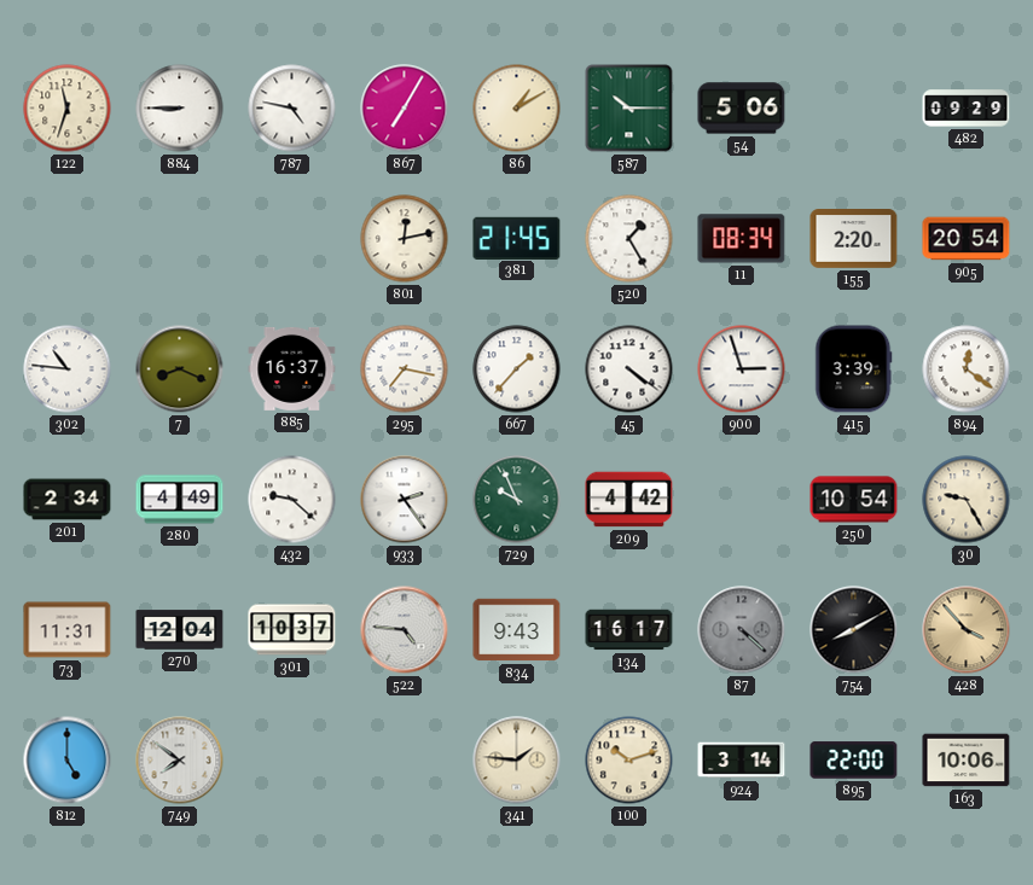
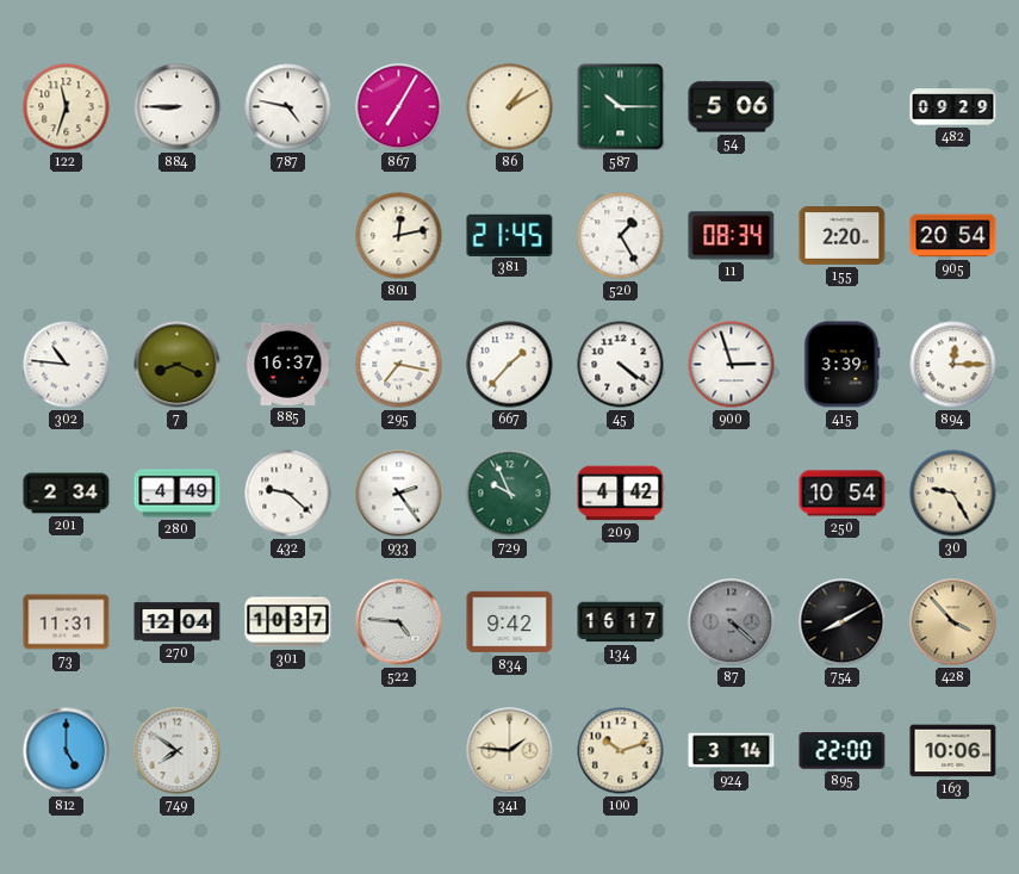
894: 12:21 -> 12:15 (953, 365)
834: 9:43 -> 9:42 (510, 622)
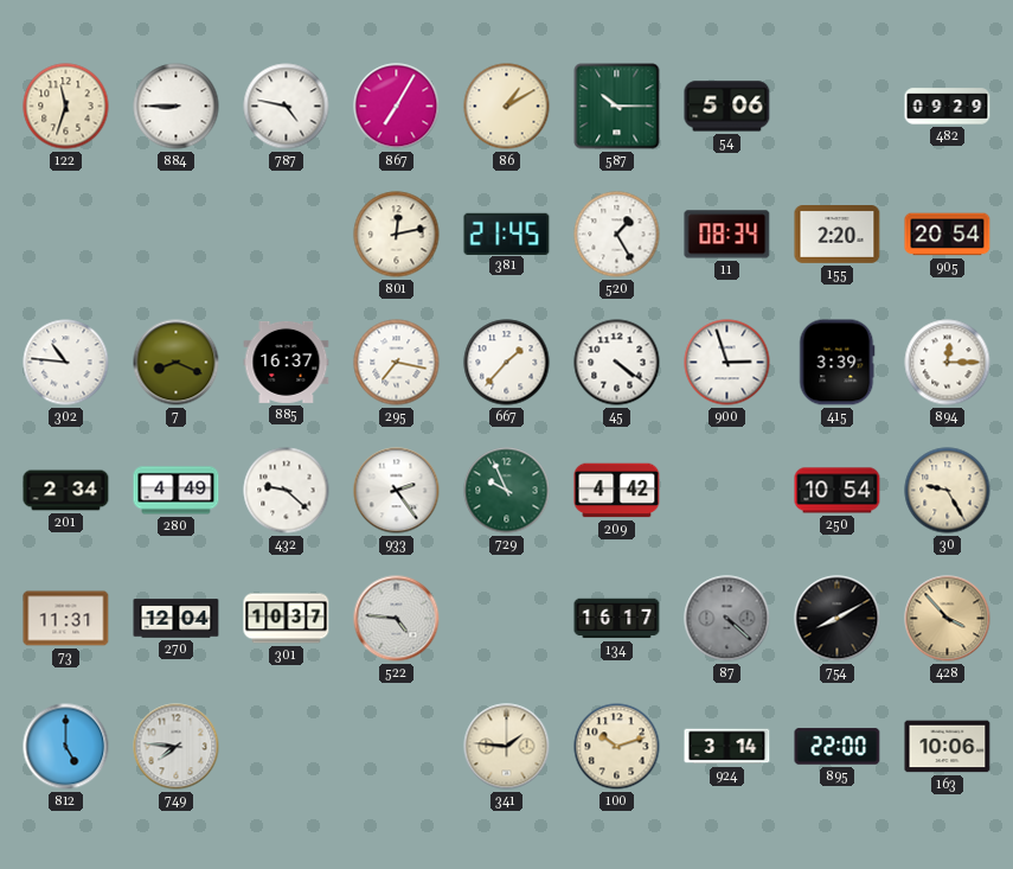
834: 9:42 -> none (510, 622)
749: 7:51 -> 7:46 (177, 747)
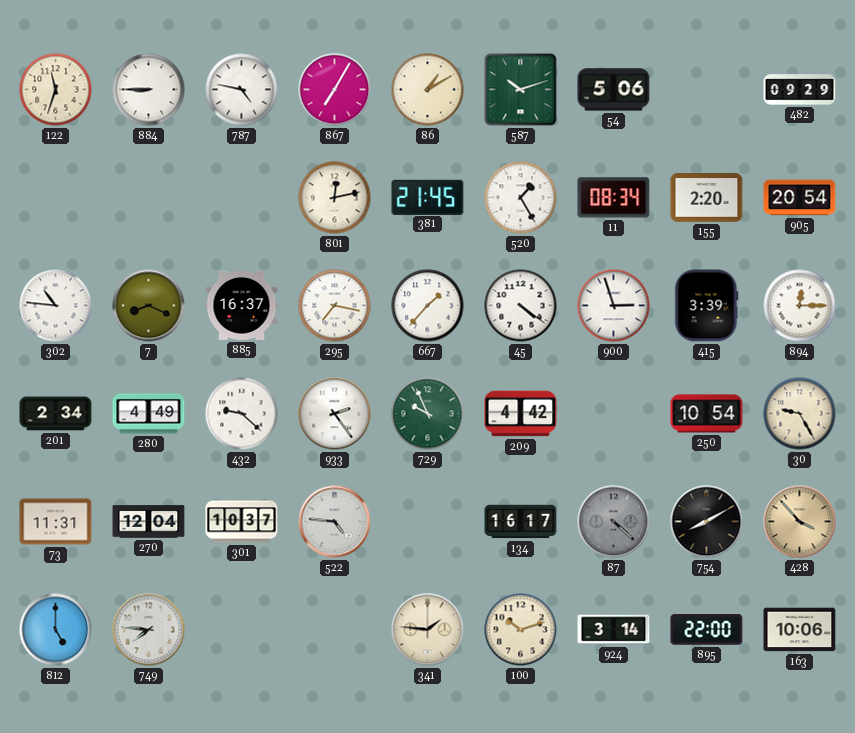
587: 10:15 -> 10:12 (521, 90)
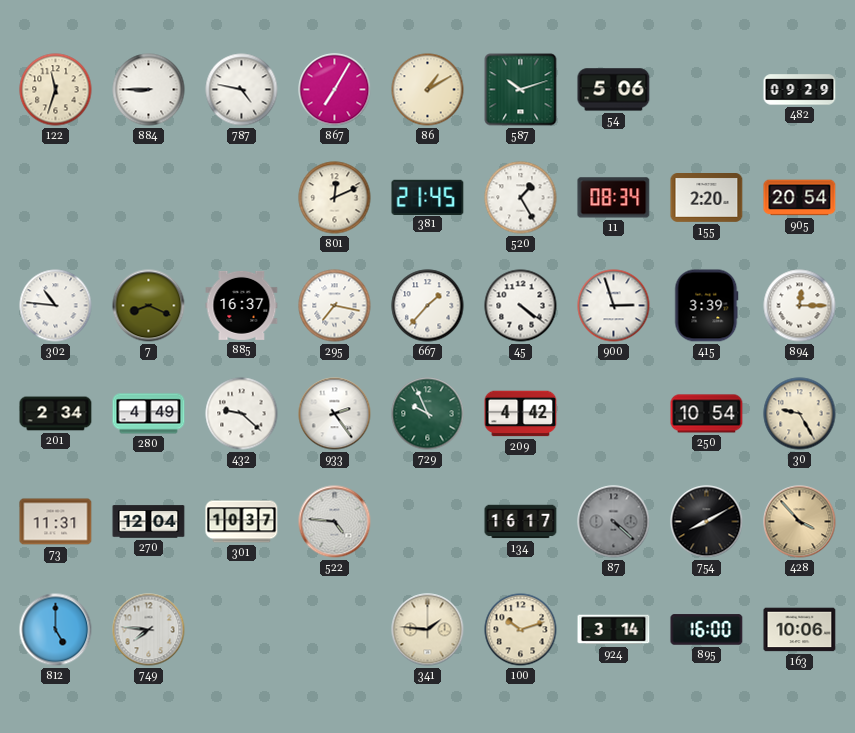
801: 12:13 -> 12:11 (335, 198)
895: 22:00 -> 16:00 (707, 630)
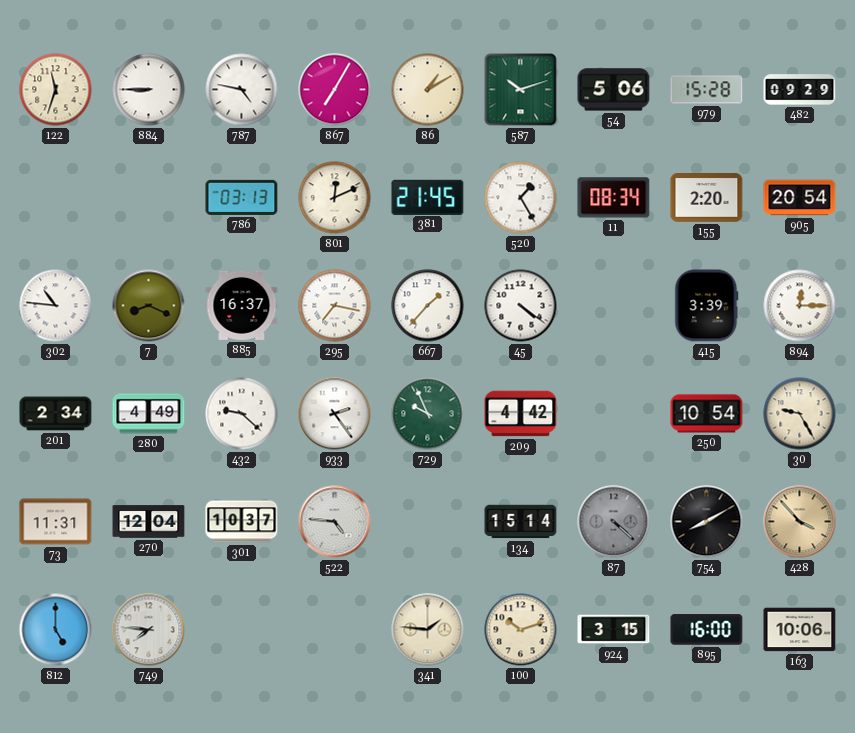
979: none -> 15:28 (707, 90)
786: none -> 03:13 (242, 197)
900: 2:57 -> none (614, 306)
134: 16:17 -> 15:14 (521, 522)
924: 3:14 -> 3:15 (614, 630)
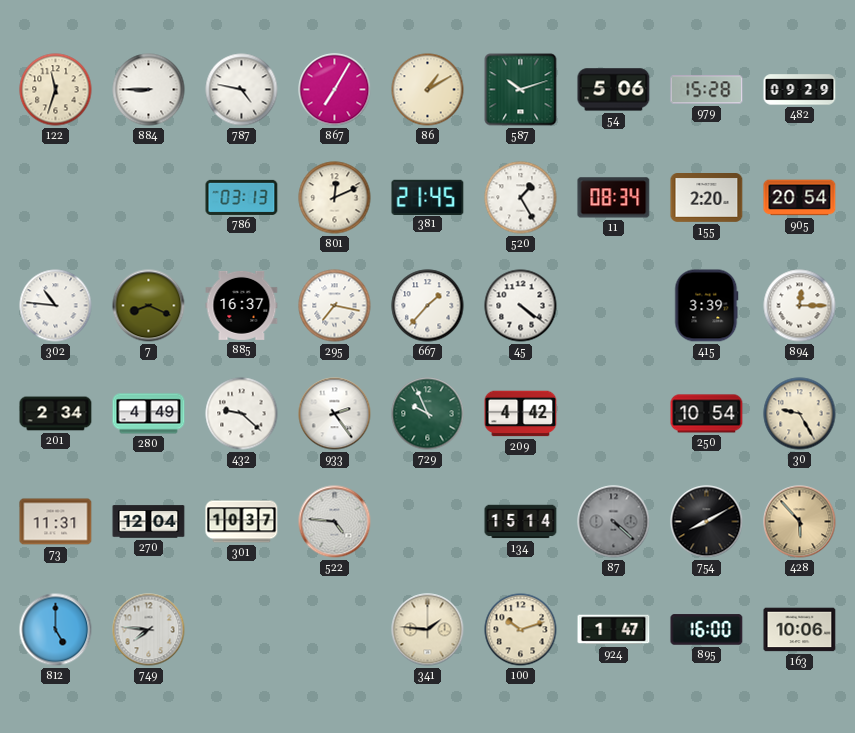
428: 3:53 -> 5:53 (800, 522)
924: 3:15 -> 1:47 (614, 630)
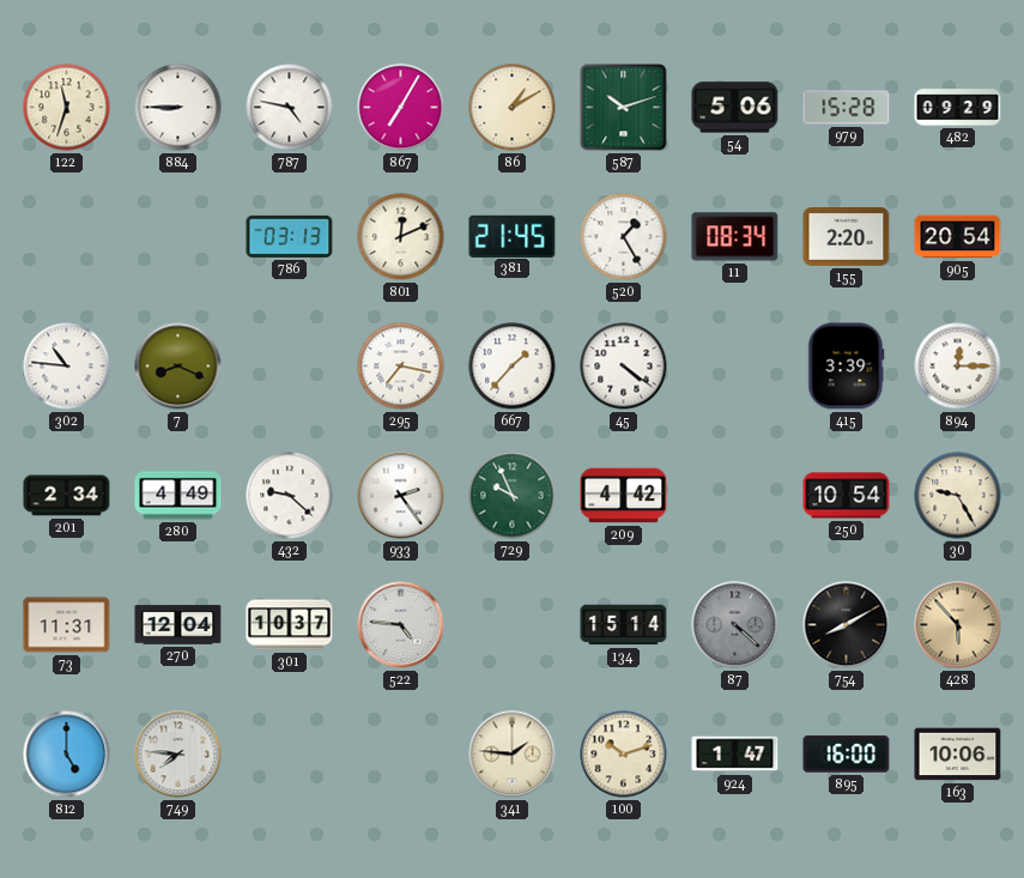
885: 16:37 -> none (242, 305)
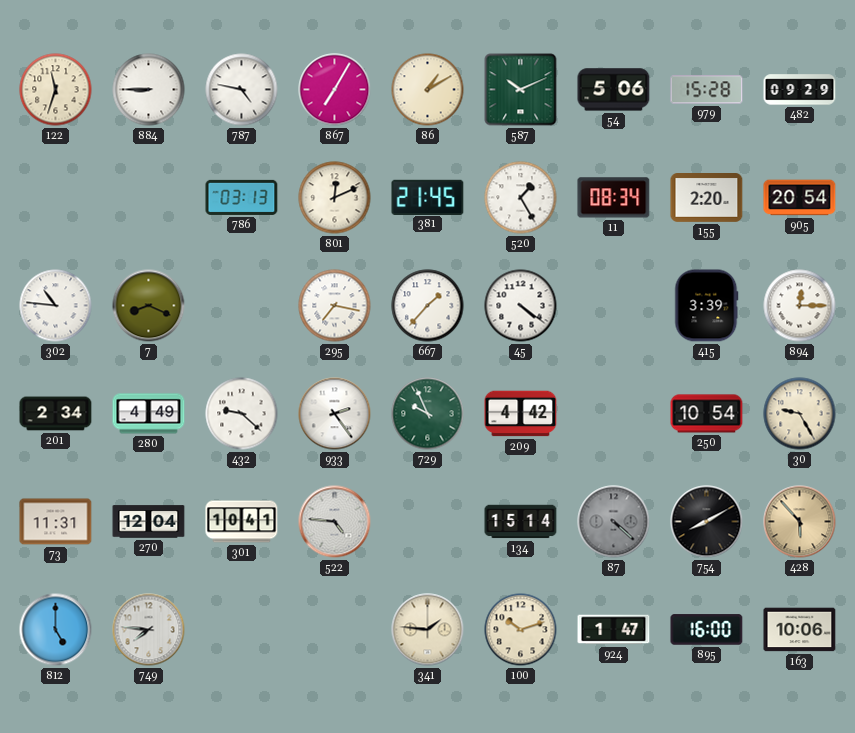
587: 10:12 -> 10:11 (521, 90)
301: 10:37 -> 10:41 (242, 522)
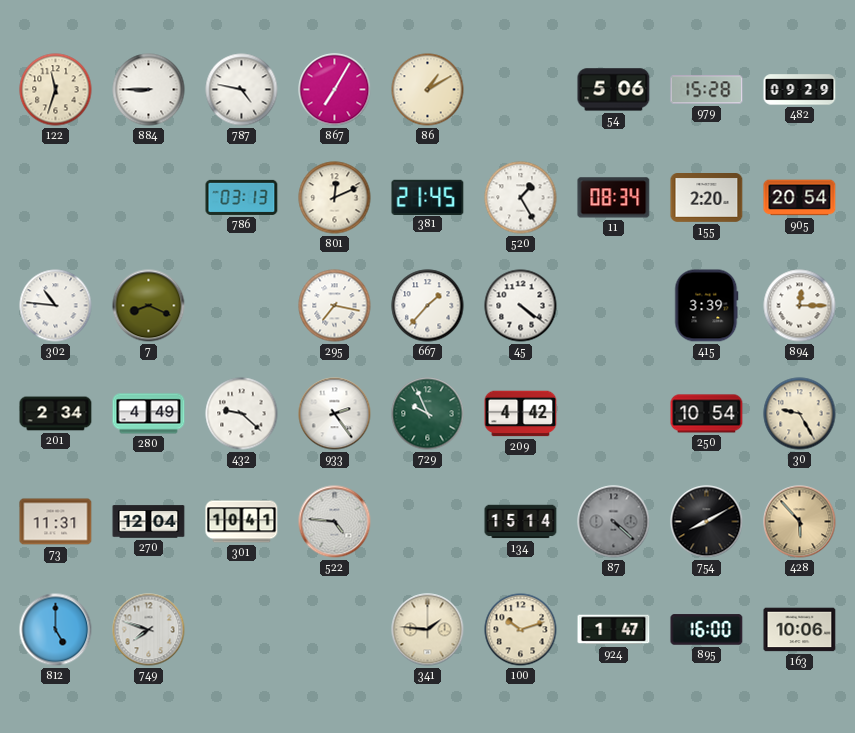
587: 10:11 -> none (521, 90)
749: 7:46 -> 7:48 (149, 630)
